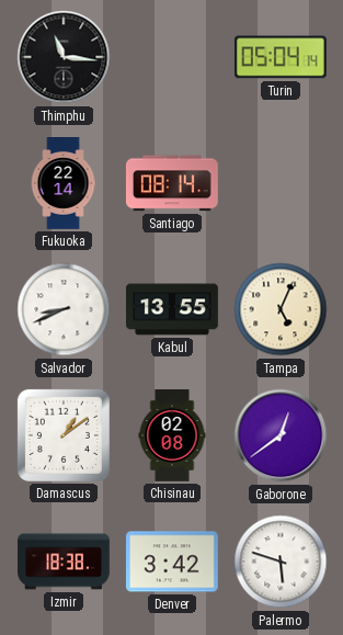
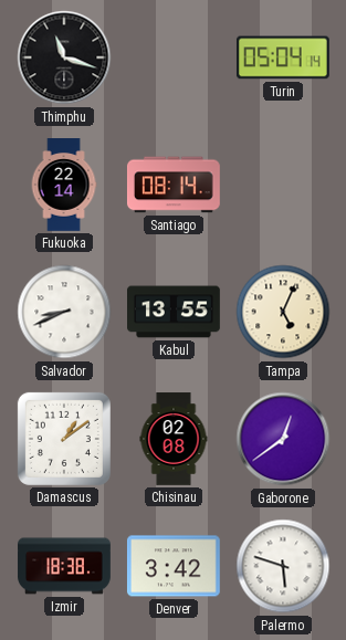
Thimphu: 11:16 -> 11:18 (64, 57)
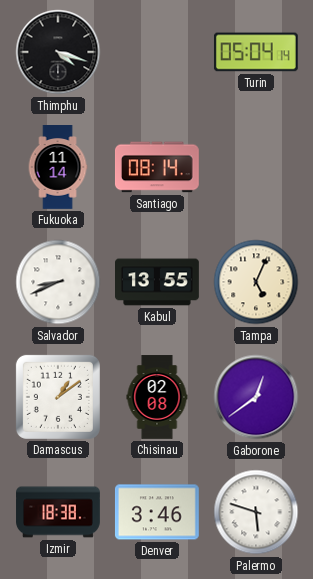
Thimphu: 11:18 -> 4:18 (58, 52)
Fukuoka: 22:14 -> 11:14 (58, 168)
Denver: 3:42 -> 3:46 (157, 512)
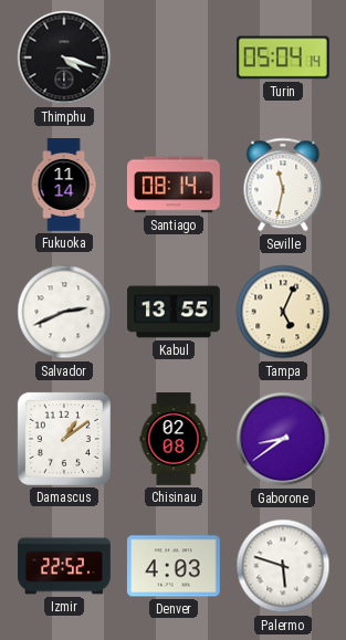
Seville: none -> 11:32 (283, 185)
Salvador: 8:41 -> 2:41 (64, 312)
Gaborone: 12:39 -> 8:39 (283, 439)
Izmir: 18:38 -> 22:52 (64, 566)
Denver: 3:46 -> 4:03 (174, 566)
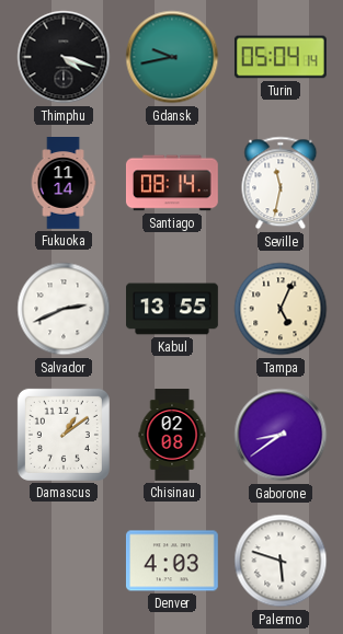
Gdansk: none -> 9:43 (172, 57)
Izmir: 22:52 -> none (64, 566)
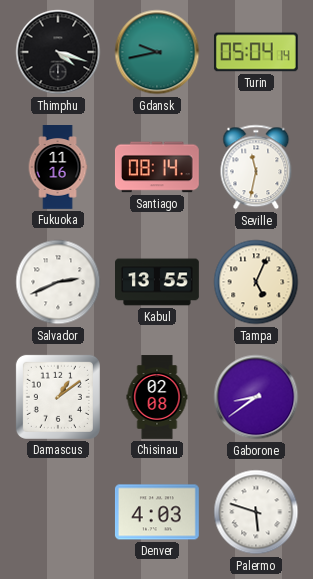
Fukuoka: 11:14 -> 11:16 (58, 168)
